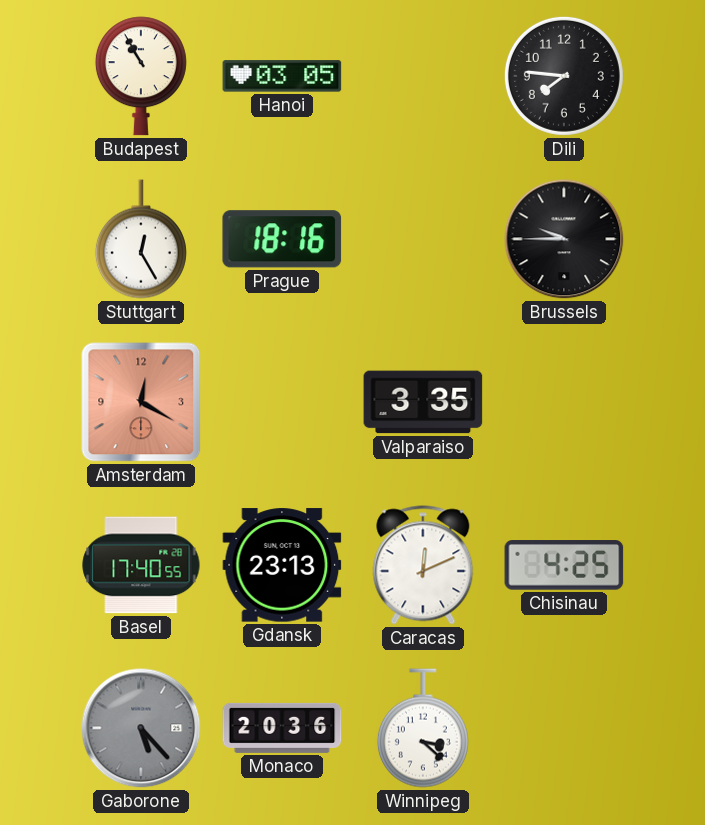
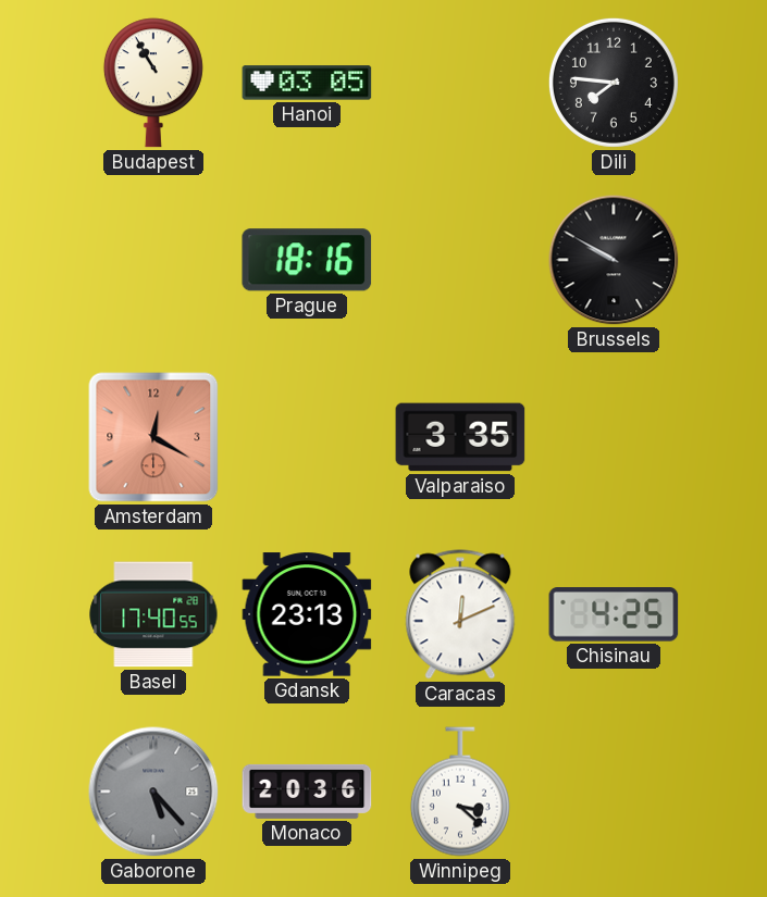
Stuttgart: 12:25 -> none (141, 239)
Brussels: 9:45 -> 9:50 (614, 260)
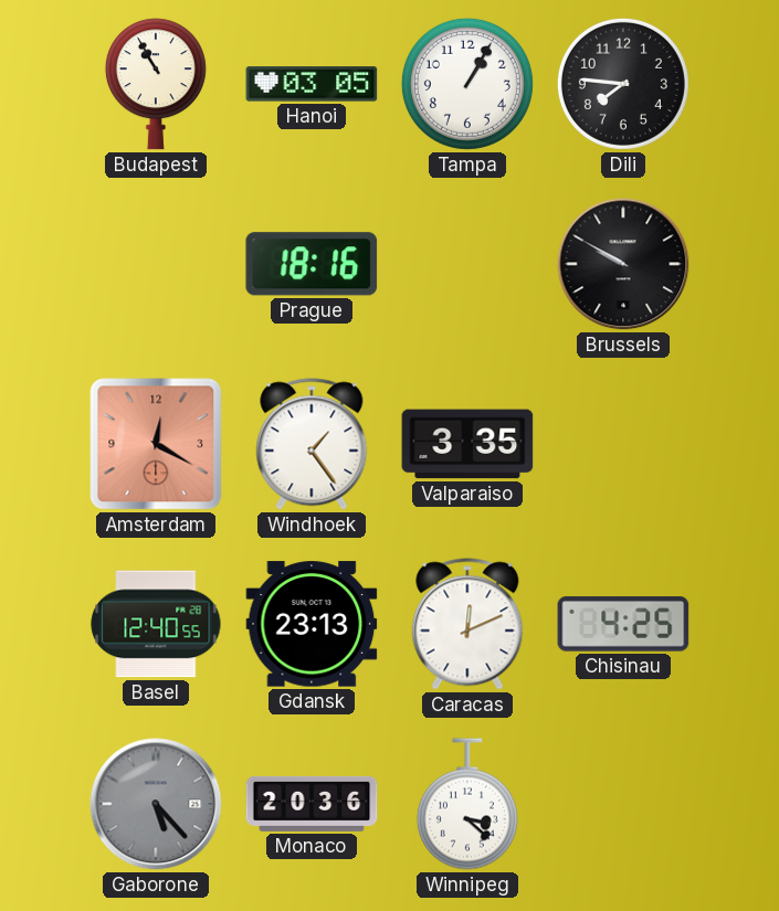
Tampa: none -> 1:05 (467, 84)
Windhoek: none -> 1:24 (312, 444)
Basel: 17:40 -> 12:40 (156, 624)
